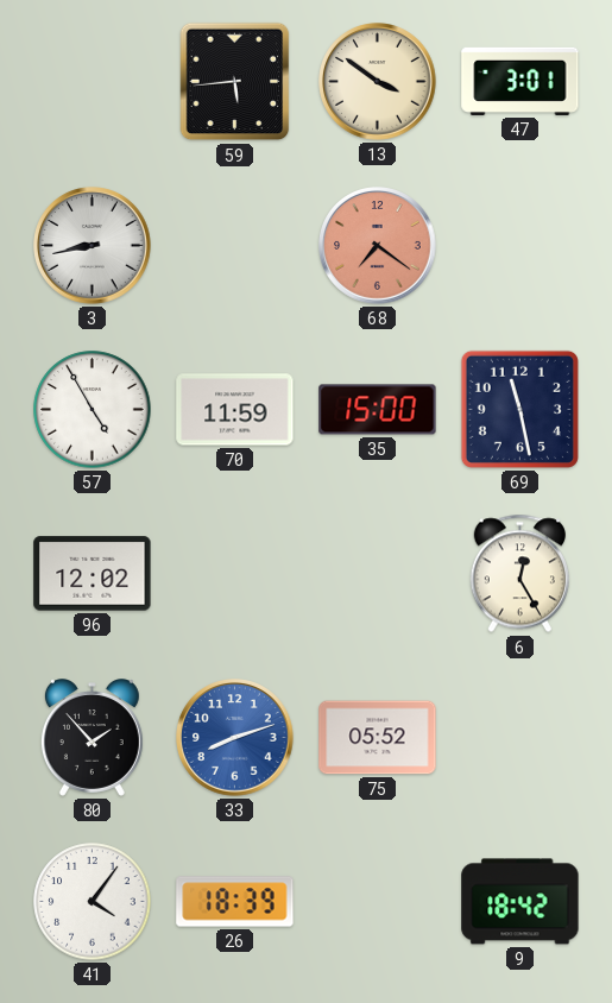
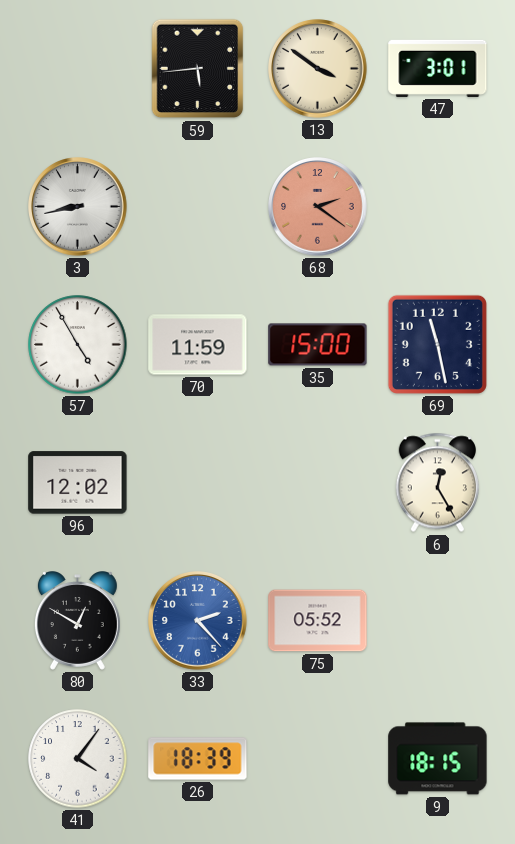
68: 7:21 -> 2:21 (318, 207)
80: 1:53 -> 12:50 (77, 621)
33: 8:12 -> 2:23 (198, 621)
9: 18:42 -> 18:15 (438, 759)
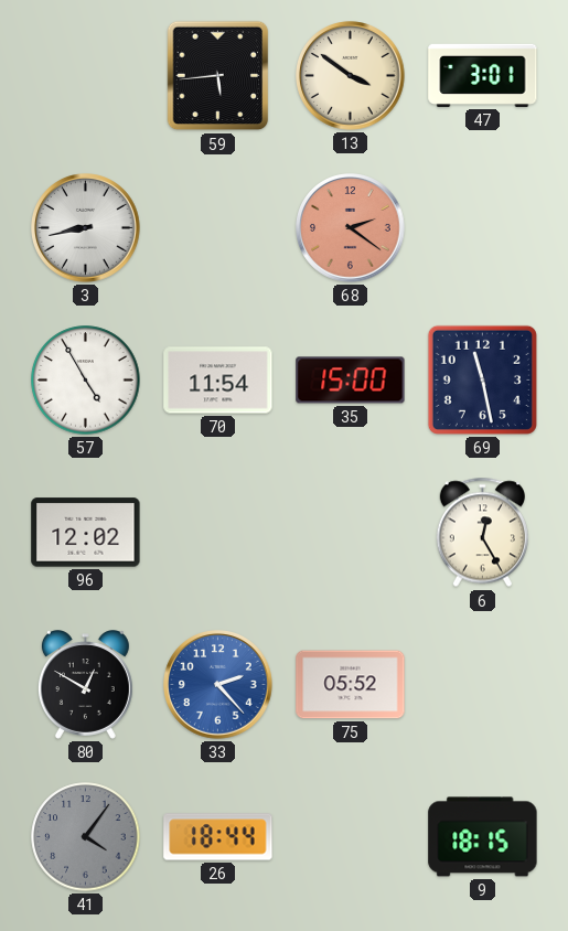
70: 11:59 -> 11:54 (218, 381)
41 dial: white -> grey (86, 837)
26: 18:39 -> 18:44 (218, 837)
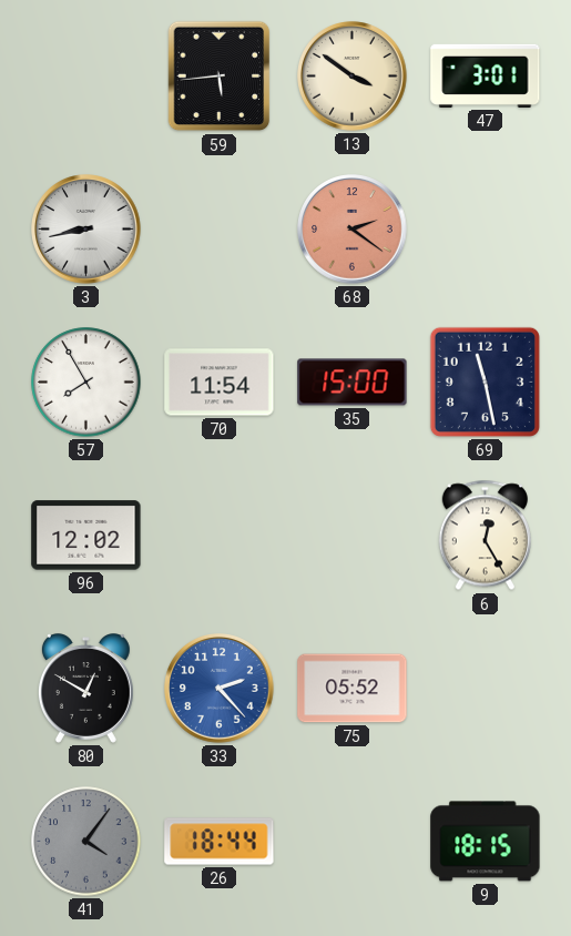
57: 4:55 -> 7:55 (86, 383)
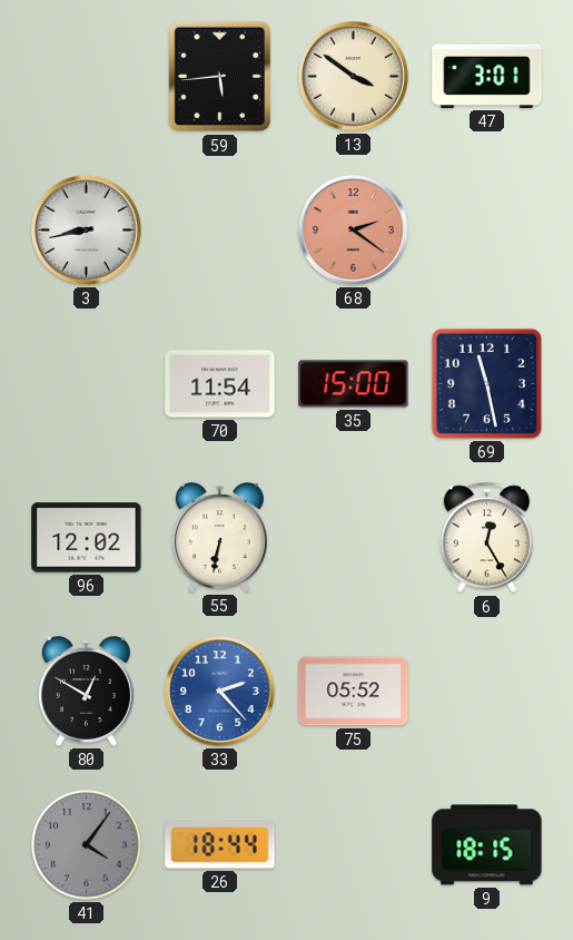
57: 7:55 -> none (86, 383)
55: none -> 6:32 (219, 538)
